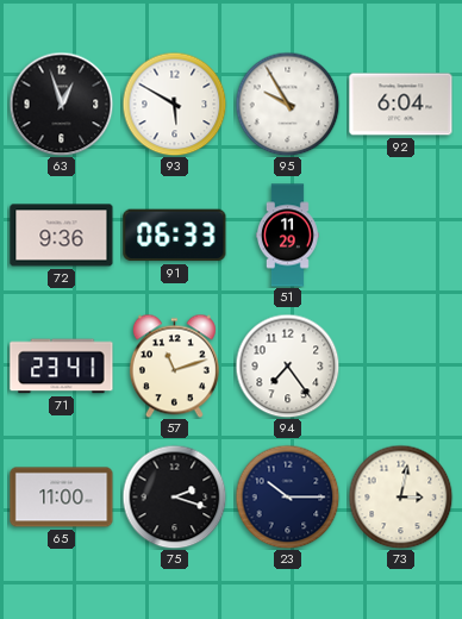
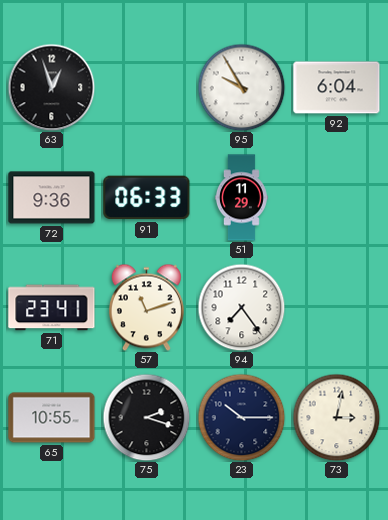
93: 5:50 -> none (174, 104)
65: 11:00 -> 10:55 (52, 418)
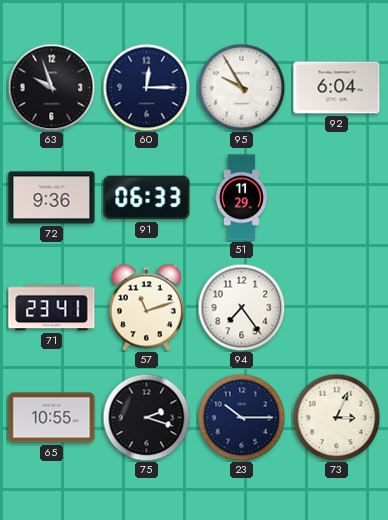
63: 12:57 -> 9:57 (51, 87)
60: none -> 12:15 (146, 87)
73: 3:02 -> 3:04 (336, 417)
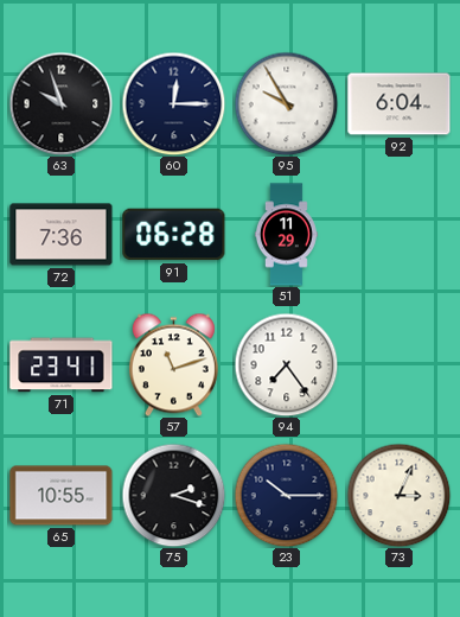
72: 9:36 -> 7:36 (62, 235)
91: 06:33 -> 06:28 (174, 235)
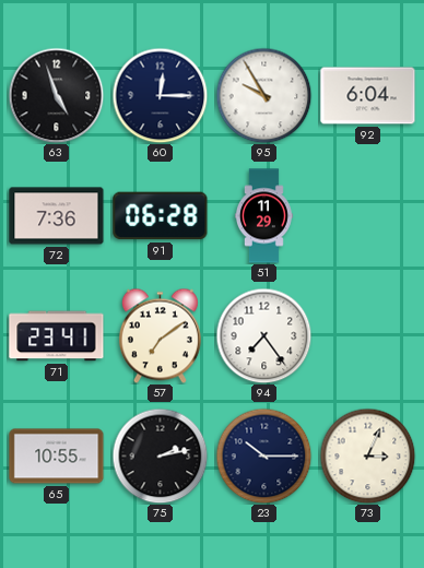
63: 9:57 -> 4:57 (56, 95)
57: 11:12 -> 7:09 (160, 335)
75: 2:18 -> 2:13 (160, 455)
